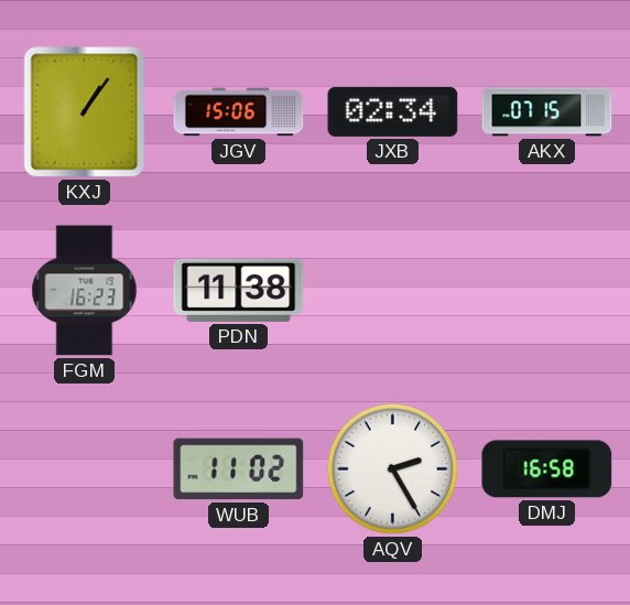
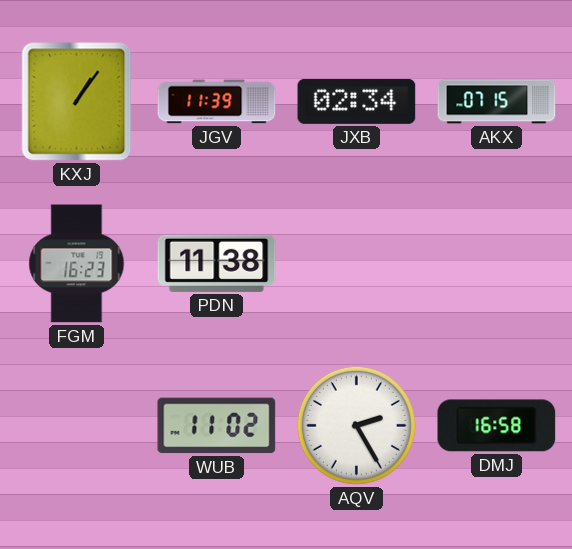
JGV: 15:06 -> 11:39 (217, 102)
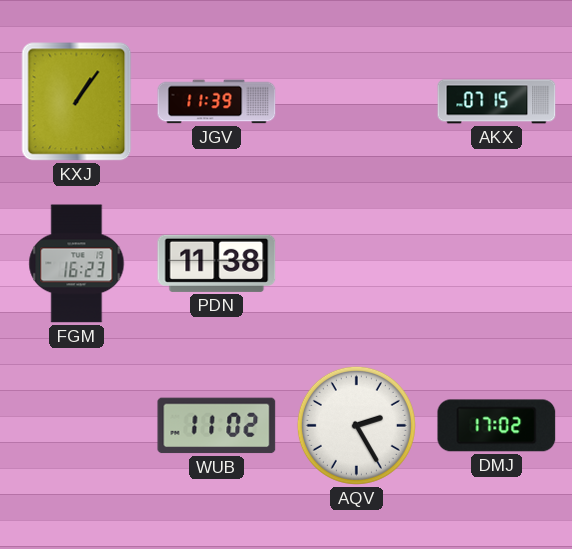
JXB: 02:34 -> none (357, 101)
DMJ: 16:58 -> 17:02 (497, 426)
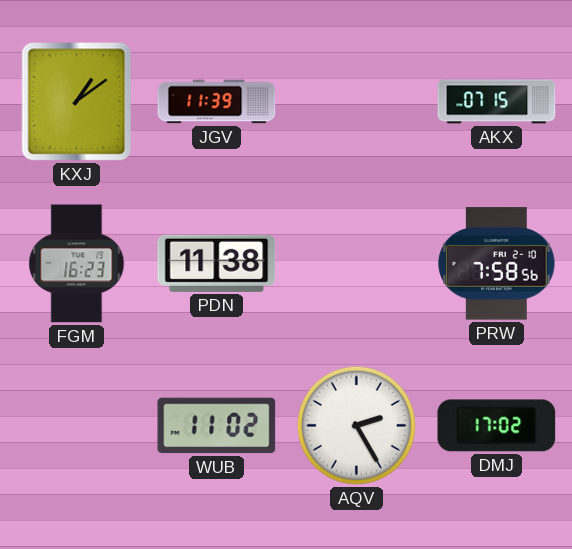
KXJ: 1:06 -> 1:09 (77, 102)
PRW: none -> 7:58 (497, 264)
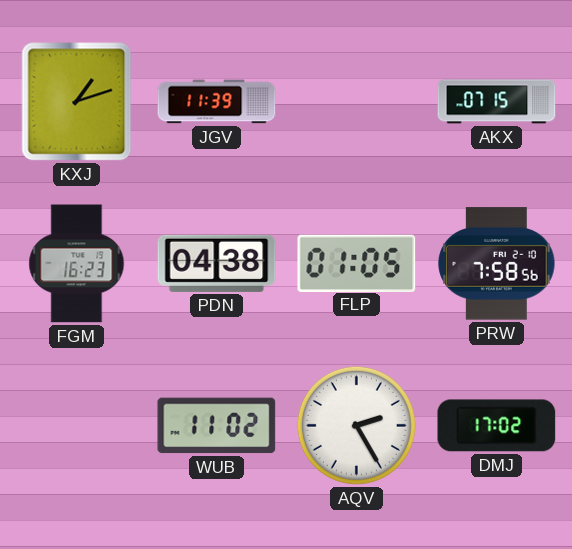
KXJ: 1:09 -> 1:12 (77, 102)
PDN: 11:38 -> 04:38 (217, 263)
FLP: none -> 01:05 (357, 263)
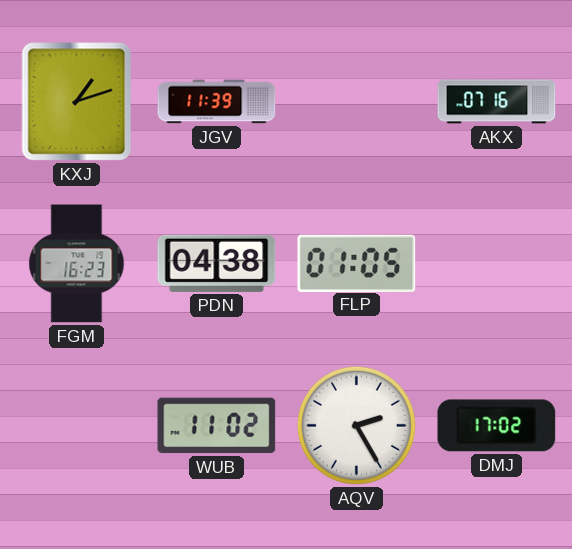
AKX: 07:15 -> 07:16 (497, 102)
PRW: 7:58 -> none (497, 264)
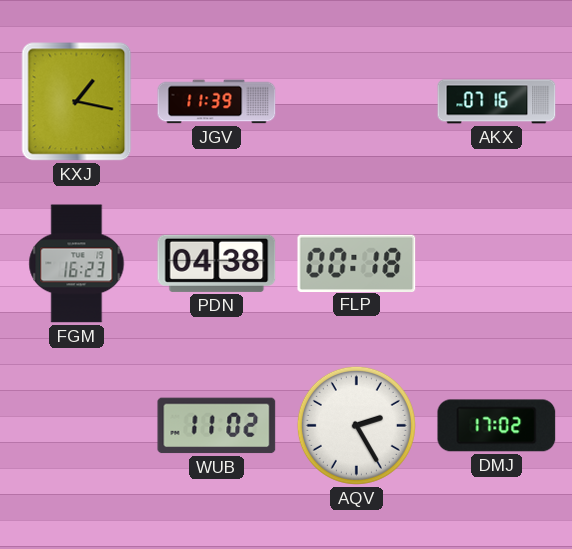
KXJ: 1:12 -> 1:17 (77, 102)
FLP: 01:05 -> 00:18 (357, 263)
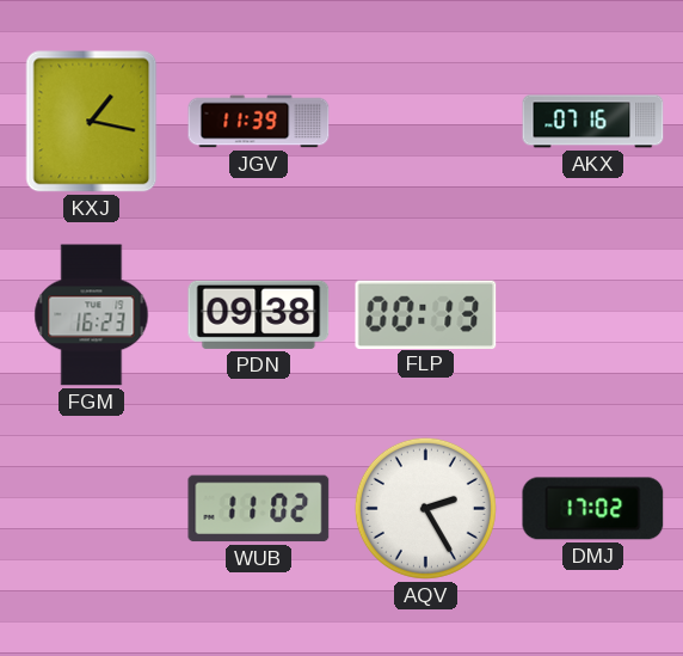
PDN: 04:38 -> 09:38 (259, 314)
FLP: 00:18 -> 00:13 (426, 314)
